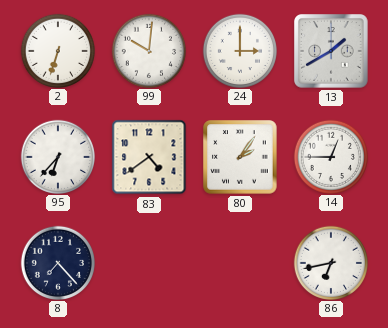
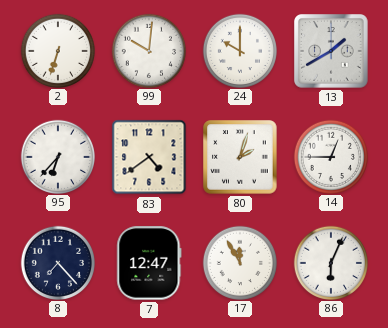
24: 3:00 -> 10:00 (239, 50)
80: 2:06 -> 2:03 (240, 157)
7: none -> 12:47 (149, 263)
17: none -> 11:55 (239, 262)
86: 6:43 -> 6:04 (330, 262)
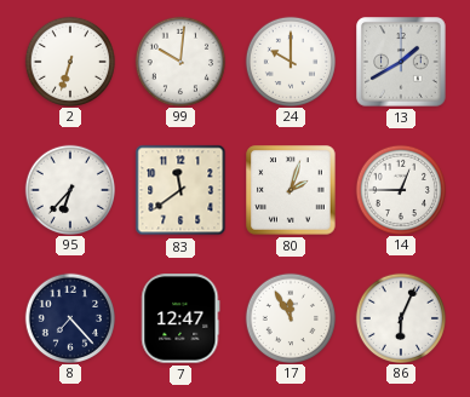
83: 4:39 -> 11:39 (180, 190)
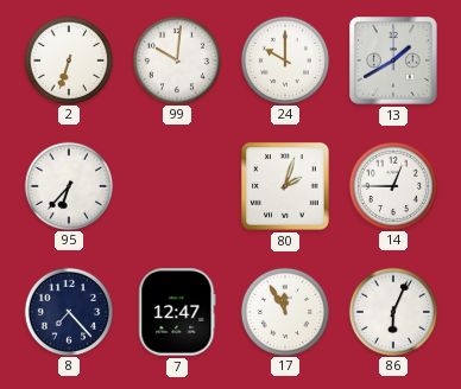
83: 11:39 -> none (180, 190)
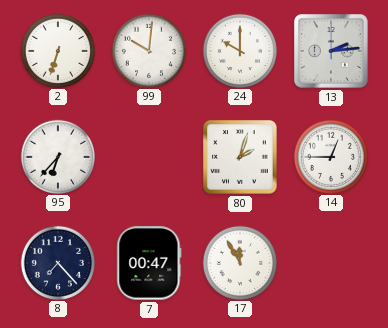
13: 1:40 -> 2:14 (331, 51)
7: 12:47 -> 00:47 (149, 263)
86: 6:04 -> none (392, 311)
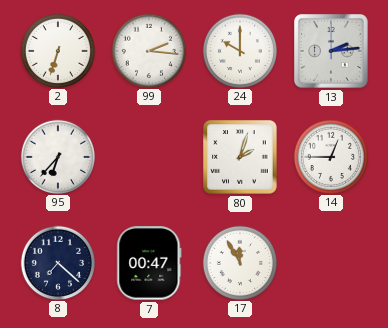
99: 10:01 -> 2:16 (148, 50)
8: 7:23 -> 7:22 (57, 262)
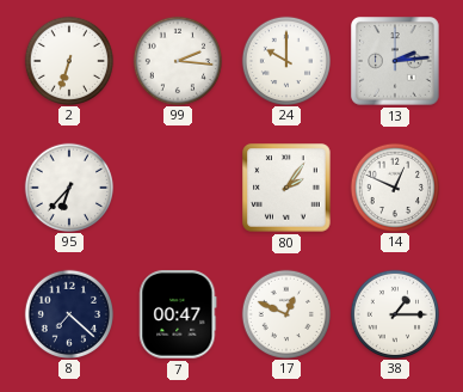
80: 2:03 -> 2:06 (286, 188)
14: 12:45 -> 12:49 (394, 186)
17: 11:55 -> 12:49 (285, 313)
38: none -> 1:15 (394, 313)
